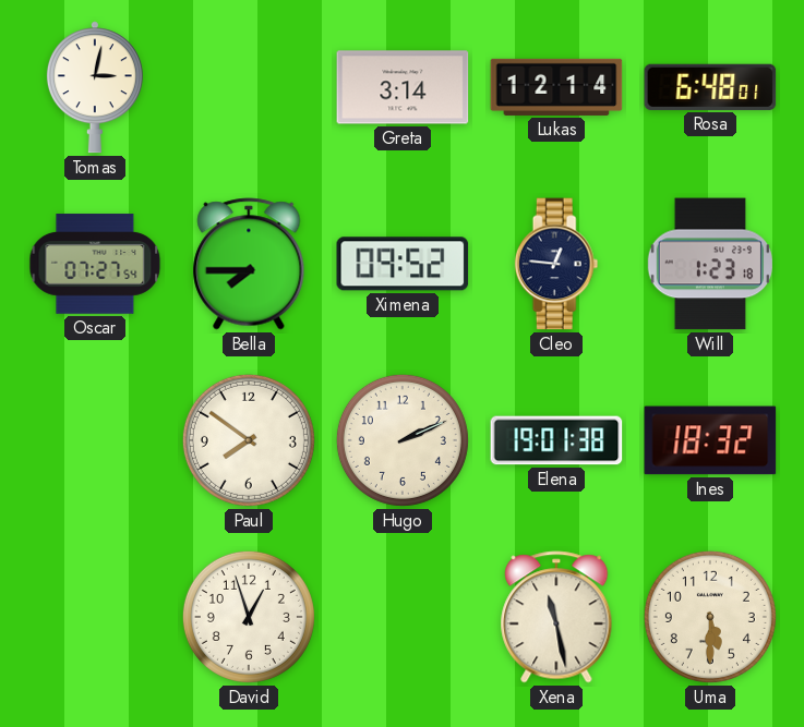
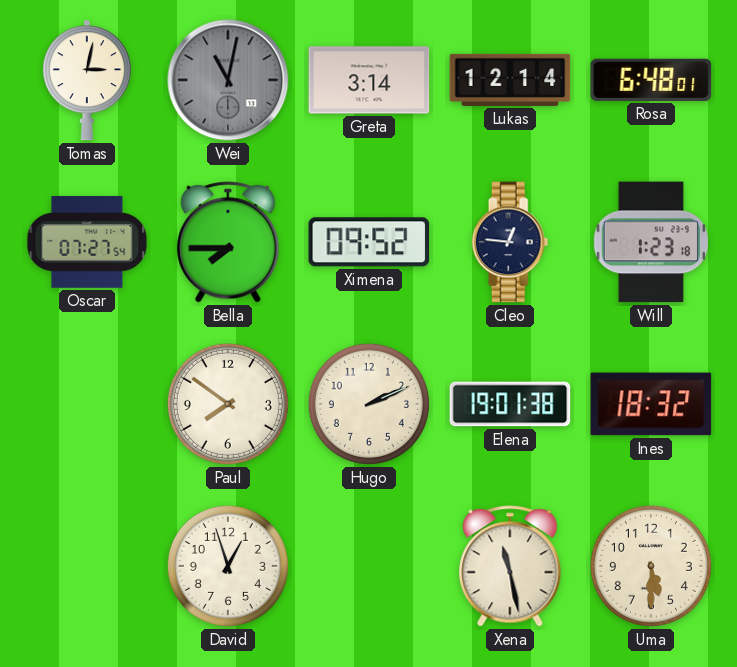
Wei: none -> 11:02 (228, 80)
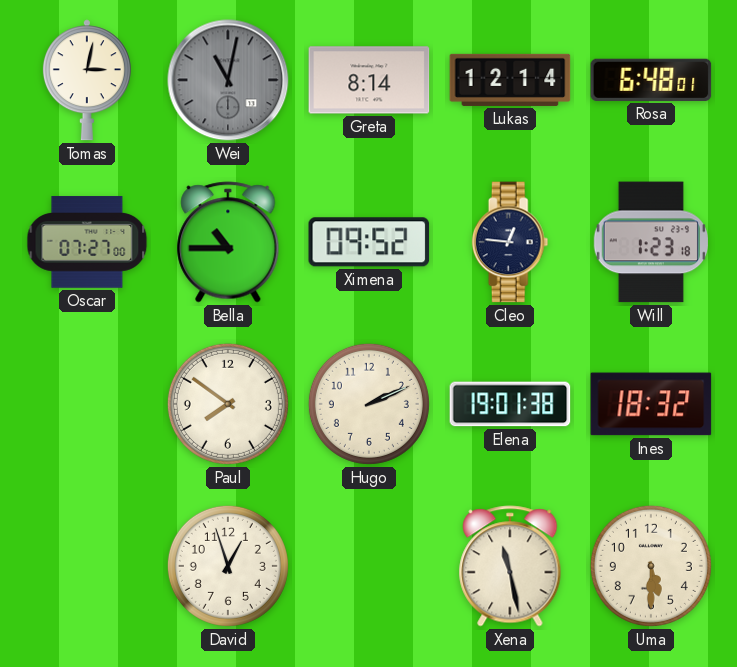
Greta: 3:14 -> 8:14 (369, 80)
Oscar: 07:27:54 -> 07:27:00 (87, 242)
Bella: 7:45 -> 10:45 (228, 242)
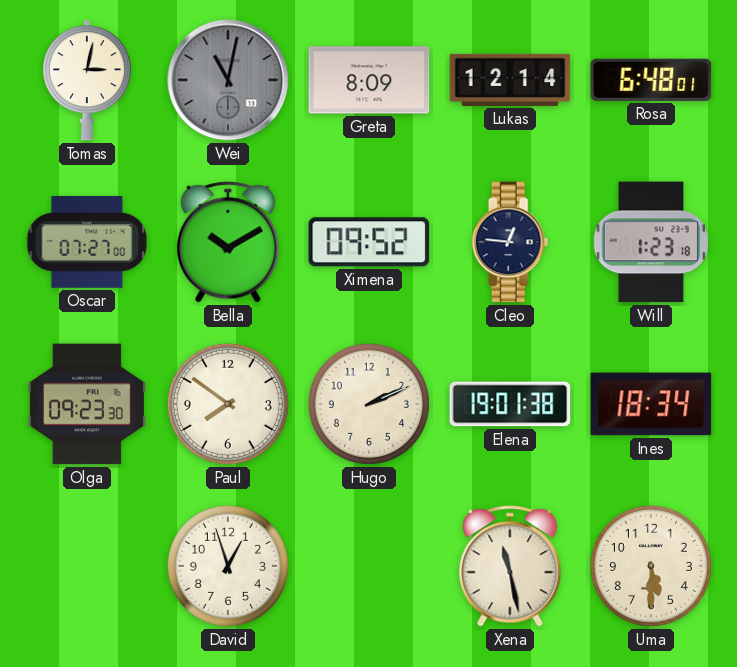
Greta: 8:14 -> 8:09 (369, 80)
Bella: 10:45 -> 10:10 (228, 242)
Olga: none -> 09:23 (87, 404)
Ines: 18:32 -> 18:34 (651, 404)
